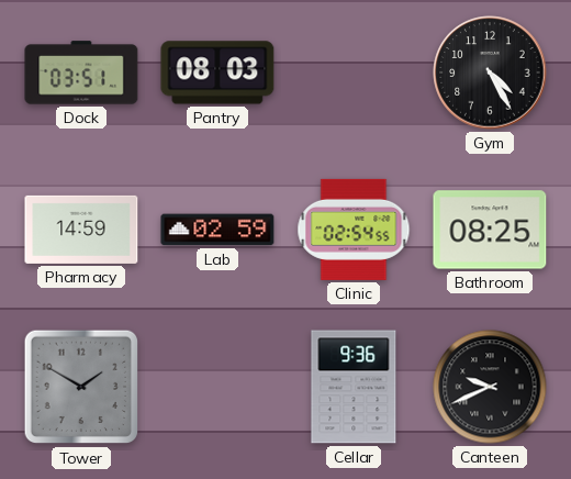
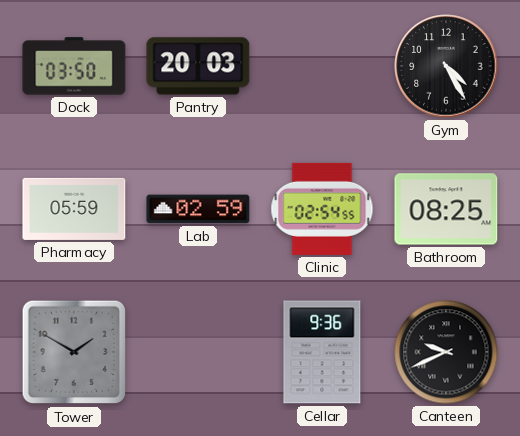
Dock: 03:51 -> 03:50 (74, 66)
Pantry: 08:03 -> 20:03 (198, 66)
Pharmacy: 14:59 -> 05:59 (74, 209)
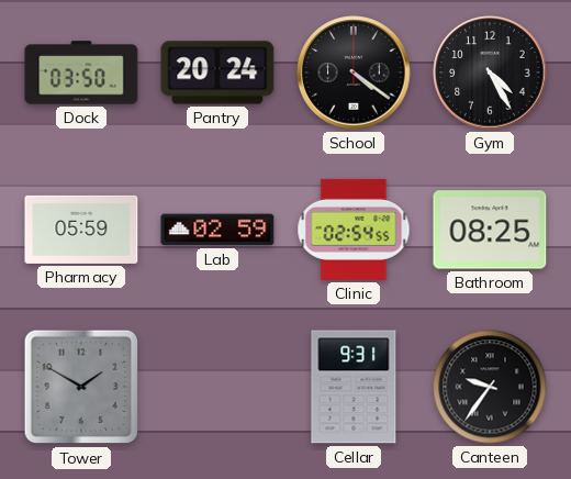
Pantry: 20:03 -> 20:24 (217, 73)
School: none -> 4:21 (354, 73)
Cellar: 9:36 -> 9:31 (354, 387)
Canteen: 9:41 -> 9:36 (490, 387)
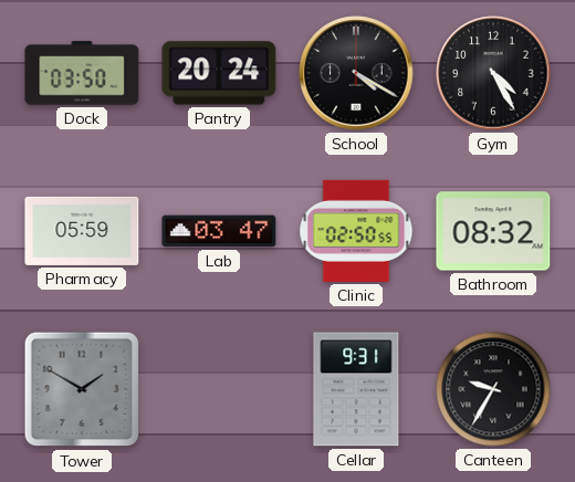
School: 4:21 -> 4:20 (356, 73)
Lab: 02:59 -> 03:47 (219, 231)
Clinic: 02:54 -> 02:50 (356, 231)
Bathroom: 08:25 -> 08:32 (493, 231)
Canteen: 9:36 -> 9:35 (493, 389)
